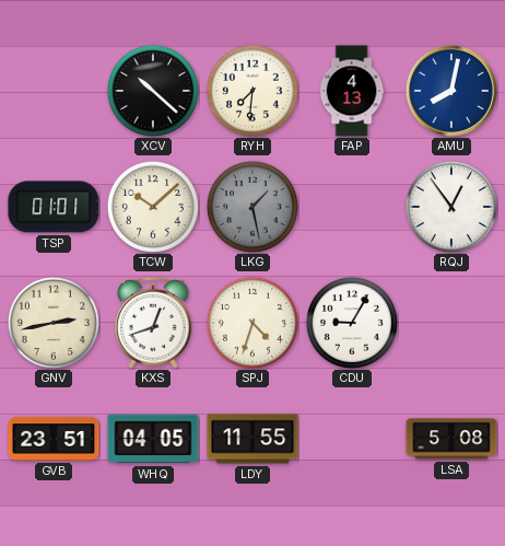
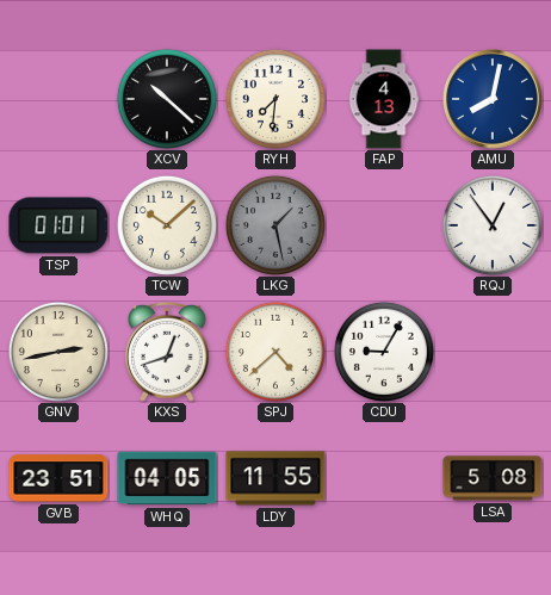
SPJ: 4:33 -> 4:38 (275, 352)
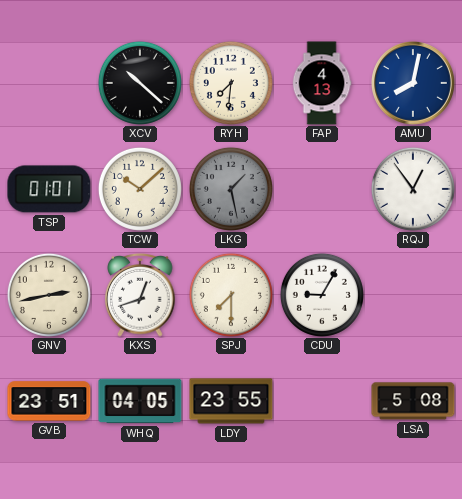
SPJ: 4:38 -> 7:30 (231, 295)
LDY: 11:55 -> 23:55 (231, 401)
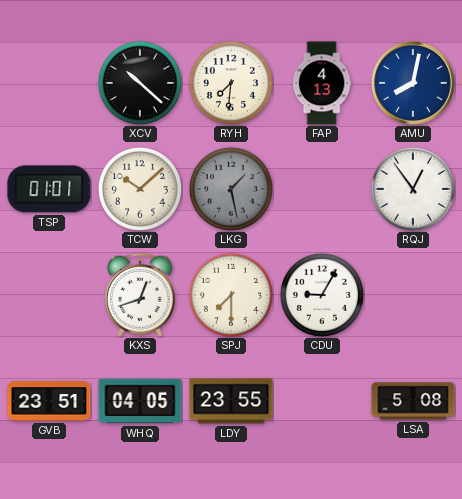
GNV: 2:43 -> none (49, 295)
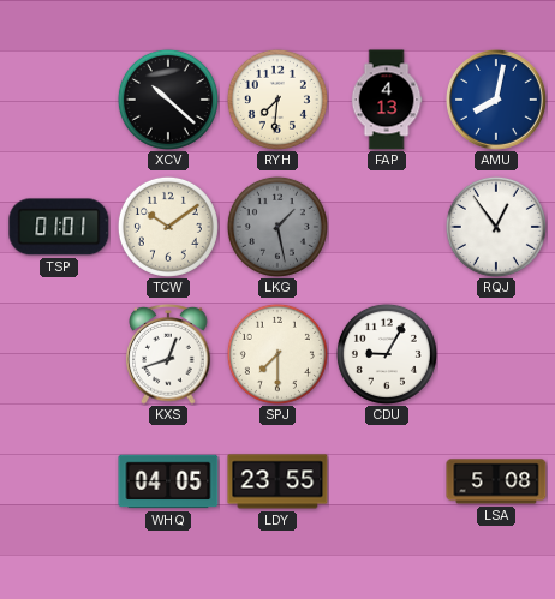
TCW: 10:08 -> 10:09 (168, 227)
GVB: 23:51 -> none (49, 401)
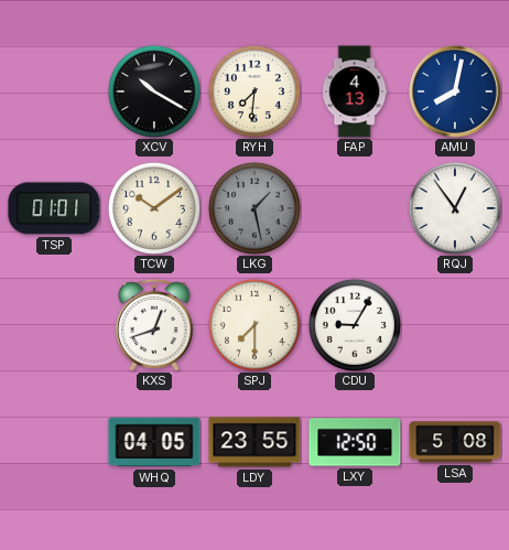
XCV: 10:22 -> 10:20 (154, 91)
LXY: none -> 12:50 (355, 442)
